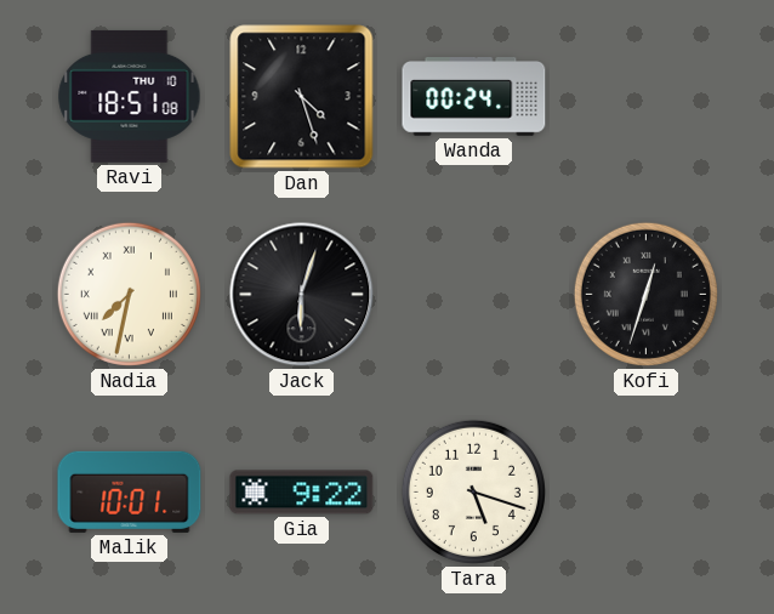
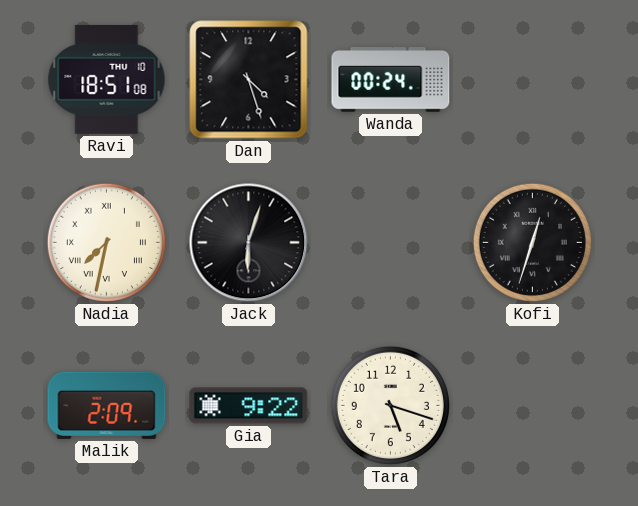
Malik: 10:01 -> 2:09 (107, 405)
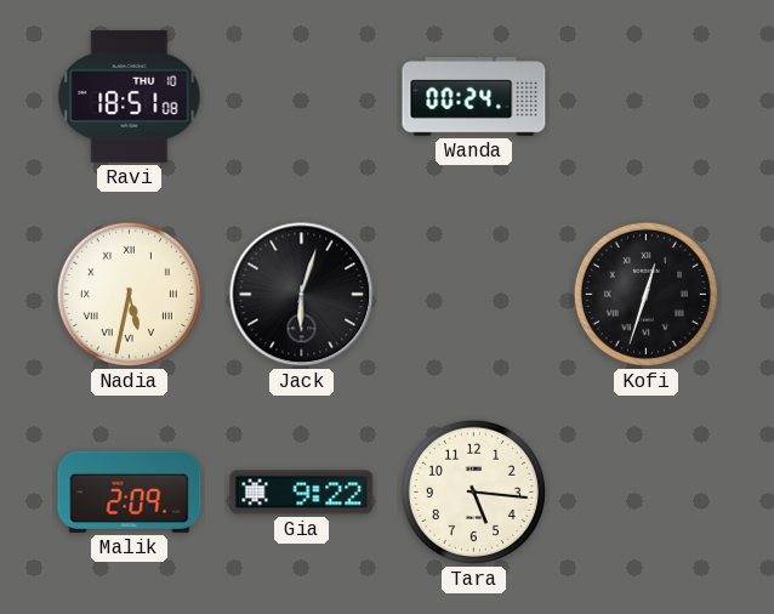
Dan: 4:27 -> none (249, 80)
Nadia: 7:32 -> 5:32 (129, 294)
Tara: 5:18 -> 5:16 (473, 491)
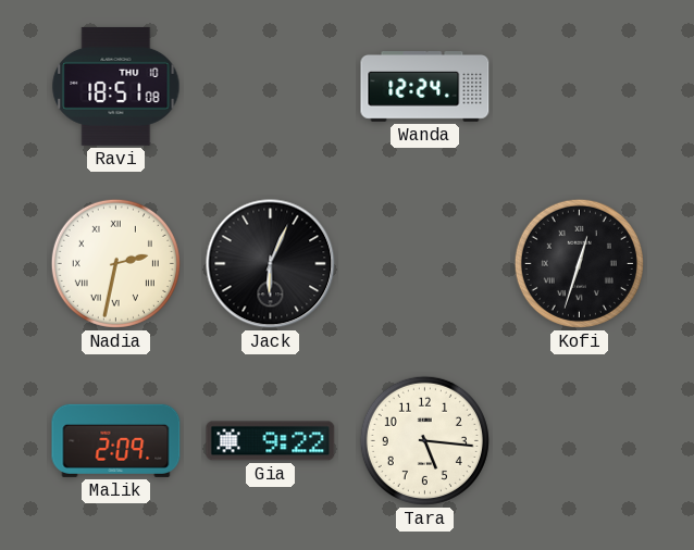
Wanda: 00:24 -> 12:24 (425, 87)
Nadia: 5:32 -> 2:32 (115, 263)
Jack: 6:03 -> 6:04 (271, 264)
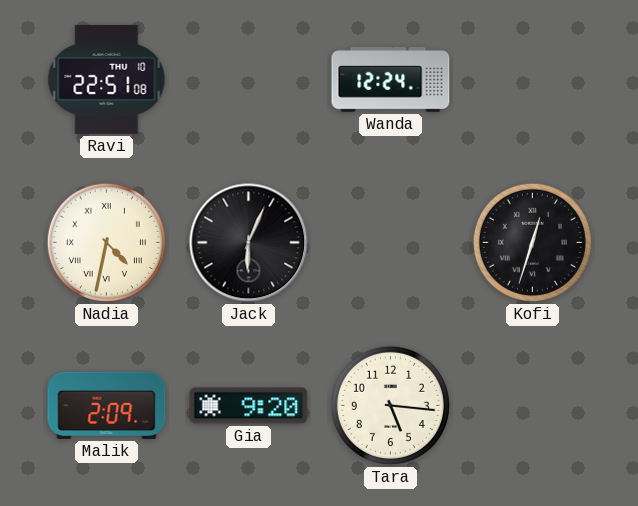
Ravi: 18:51 -> 22:51 (107, 79)
Nadia: 2:32 -> 4:32 (106, 242)
Gia: 9:22 -> 9:20 (249, 406)
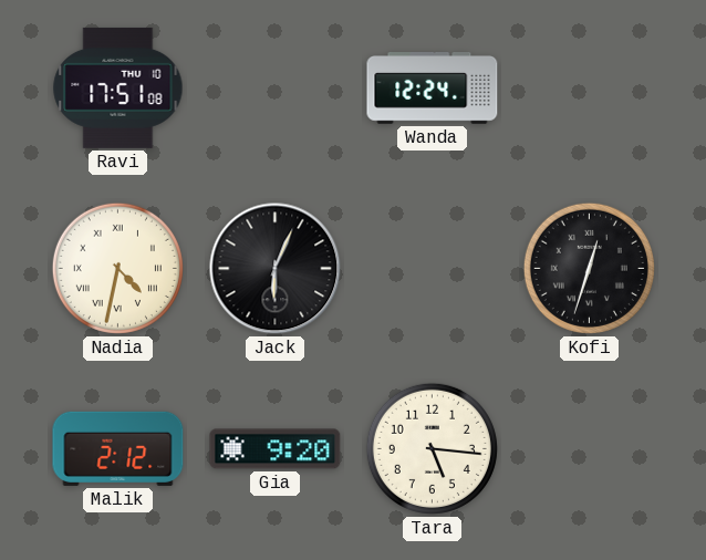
Ravi: 22:51 -> 17:51 (118, 87)
Malik: 2:09 -> 2:12 (118, 448)
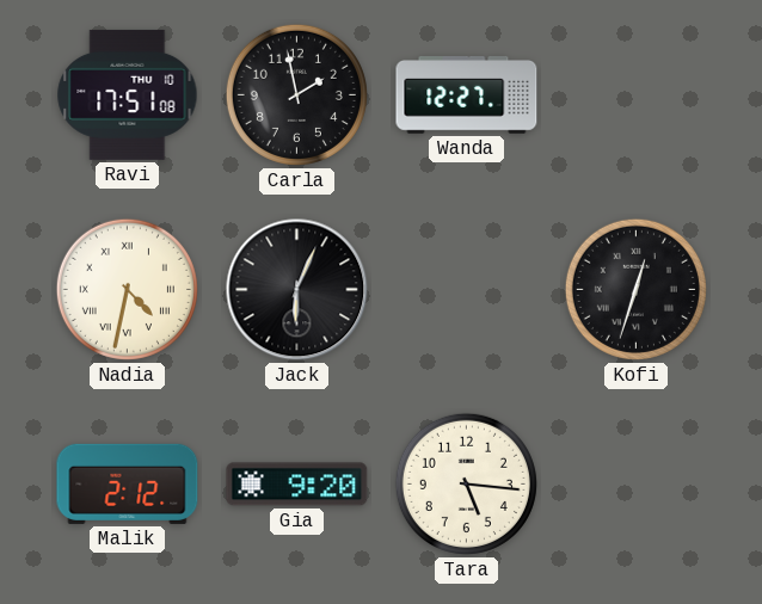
Carla: none -> 1:58 (296, 94)
Wanda: 12:24 -> 12:27 (467, 95)
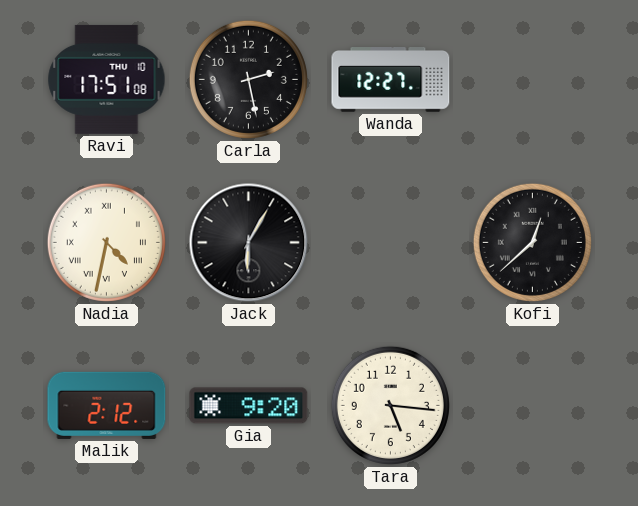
Carla: 1:58 -> 2:28 (248, 79)
Jack: 6:04 -> 6:05 (249, 243)
Kofi: 12:33 -> 12:38 (532, 242)
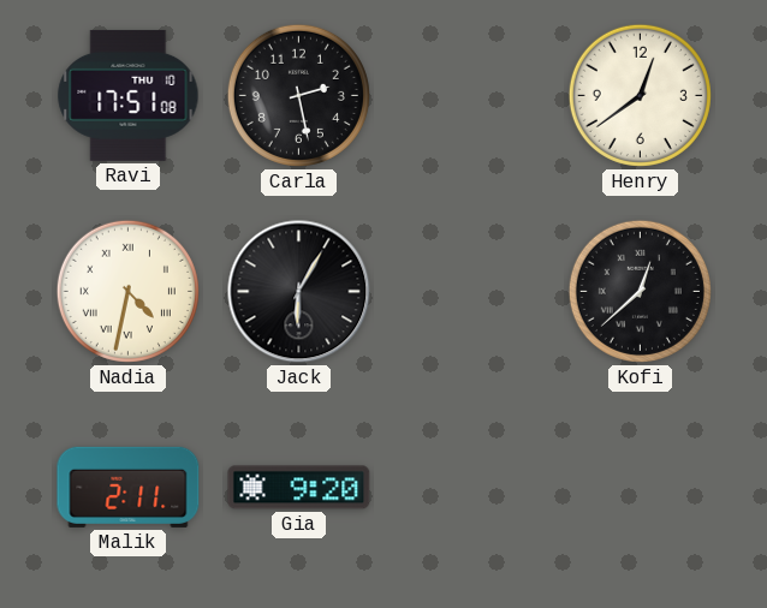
Wanda: 12:27 -> none (391, 80)
Henry: none -> 12:39 (640, 95)
Malik: 2:12 -> 2:11 (129, 487)
Tara: 5:16 -> none (390, 405)
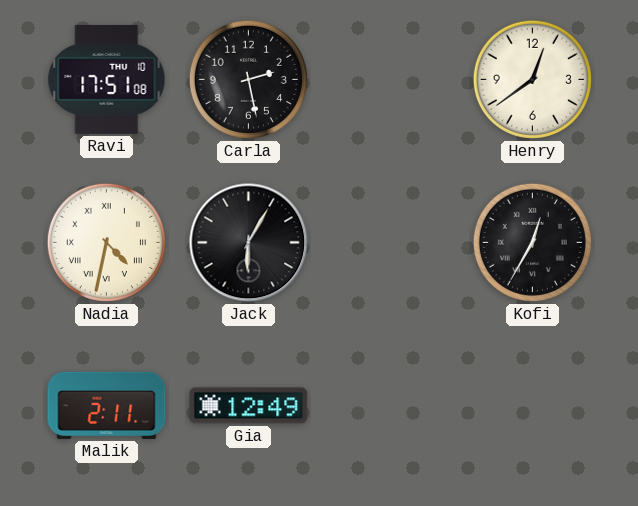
Kofi: 12:38 -> 12:35 (532, 242)
Gia: 9:20 -> 12:49 (249, 406)
